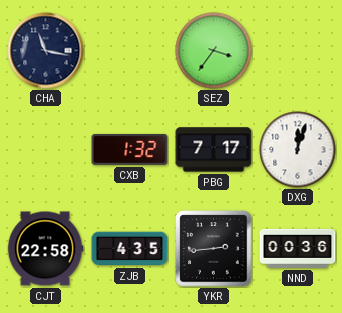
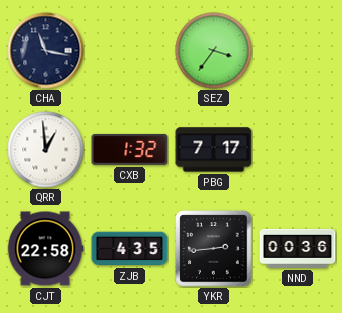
QRR: none -> 12:59 (46, 150)
DXG: 12:03 -> none (298, 150)
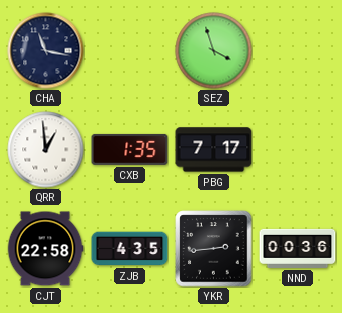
SEZ: 3:36 -> 3:57 (214, 51)
CXB: 1:32 -> 1:35 (130, 149)
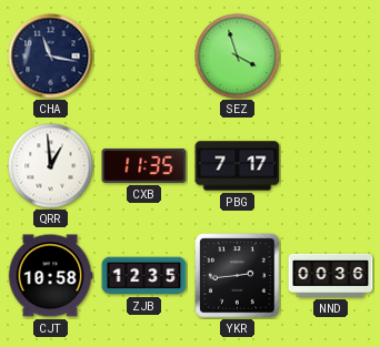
CXB: 1:35 -> 11:35 (144, 165)
CJT: 22:58 -> 10:58 (50, 276)
ZJB: 4:35 -> 12:35 (144, 276)
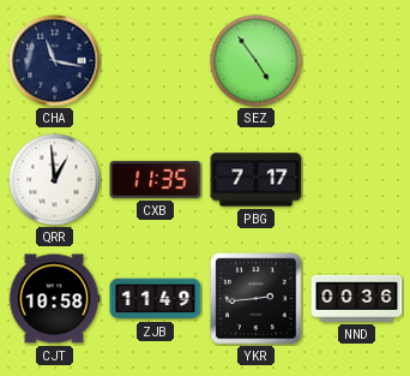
SEZ: 3:57 -> 4:54 (257, 61)
ZJB: 12:35 -> 11:49 (156, 299)
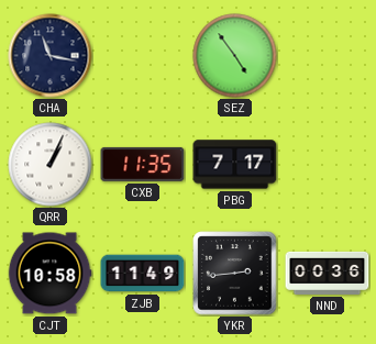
QRR: 12:59 -> 1:04 (51, 165)
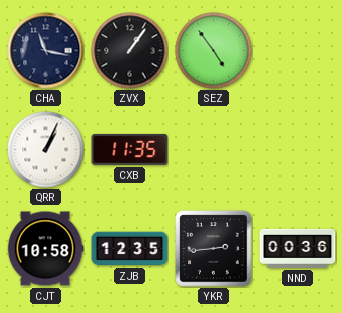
ZVX: none -> 1:06 (130, 51)
PBG: 7:17 -> none (235, 165)
ZJB: 11:49 -> 12:35 (130, 249)
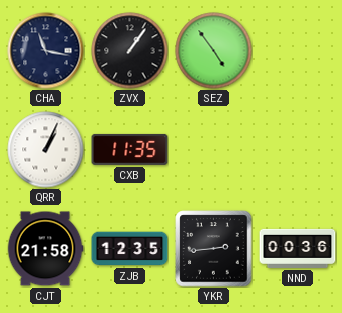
CJT: 10:58 -> 21:58 (45, 249)
